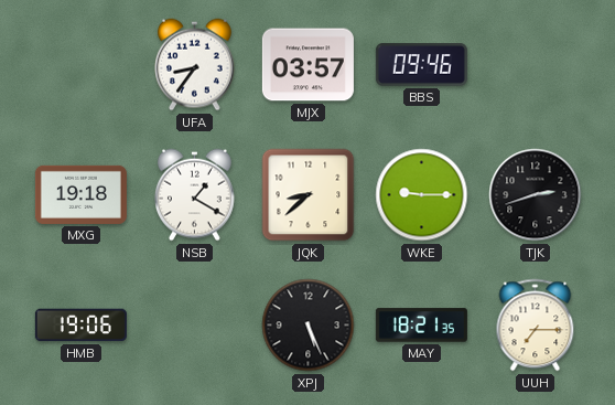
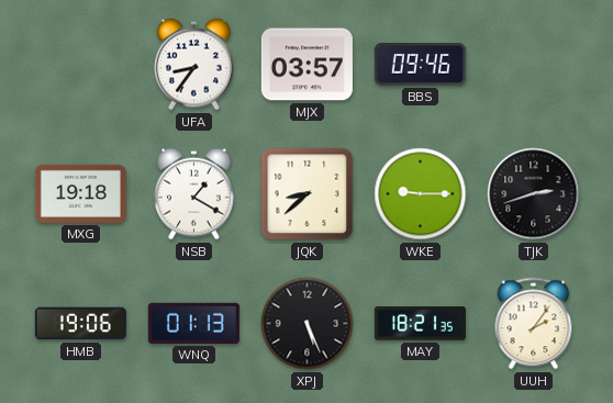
WNQ: none -> 01:13 (193, 323)
UUH: 7:15 -> 2:06 (534, 324)
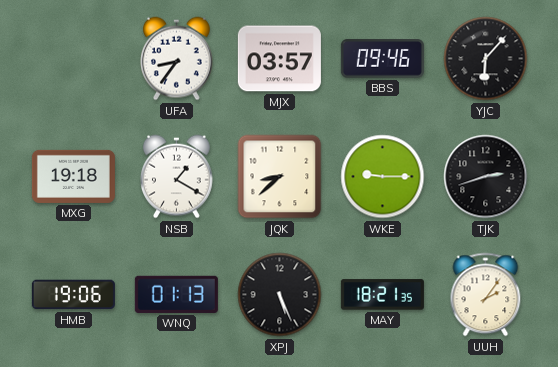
YJC: none -> 6:07 (486, 59)
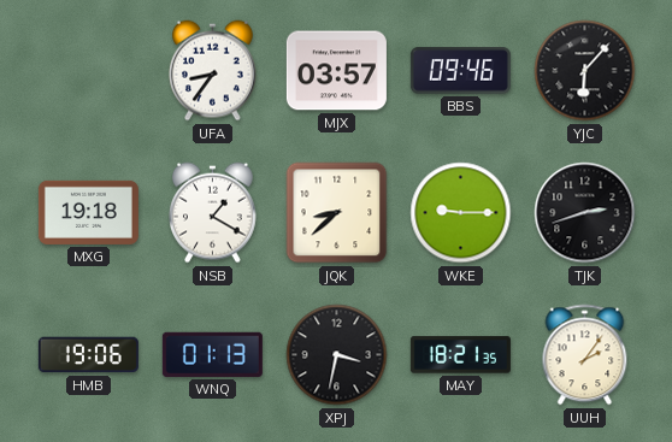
XPJ: 5:26 -> 3:32 (337, 355)
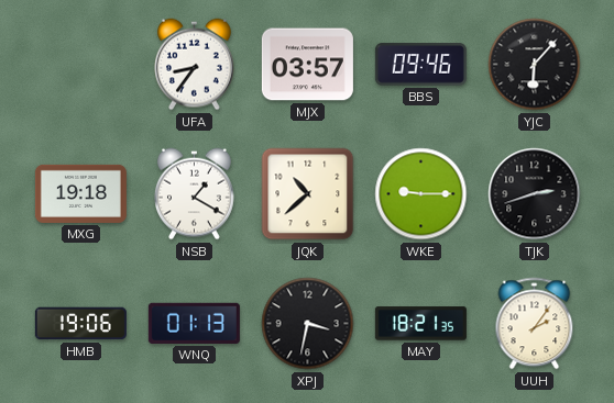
JQK: 8:38 -> 10:38 (308, 194)
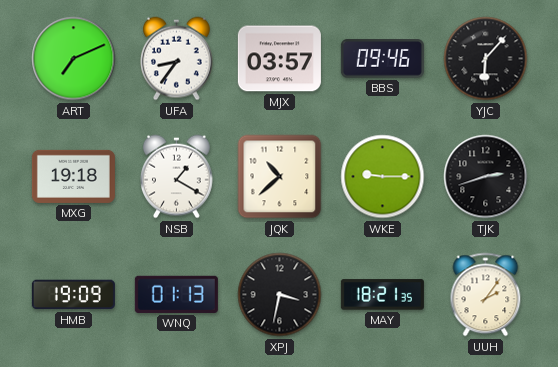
ART: none -> 7:11 (74, 59)
HMB: 19:06 -> 19:09 (73, 295)
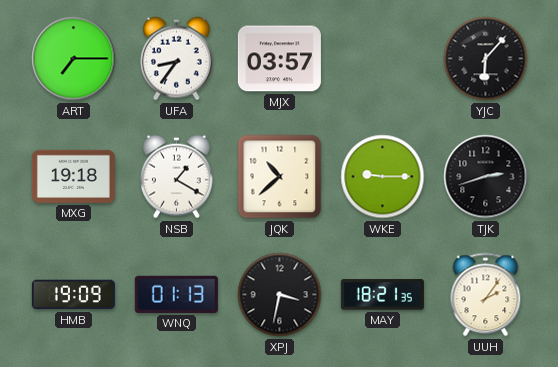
ART: 7:11 -> 7:15 (74, 59)
BBS: 09:46 -> none (382, 59)
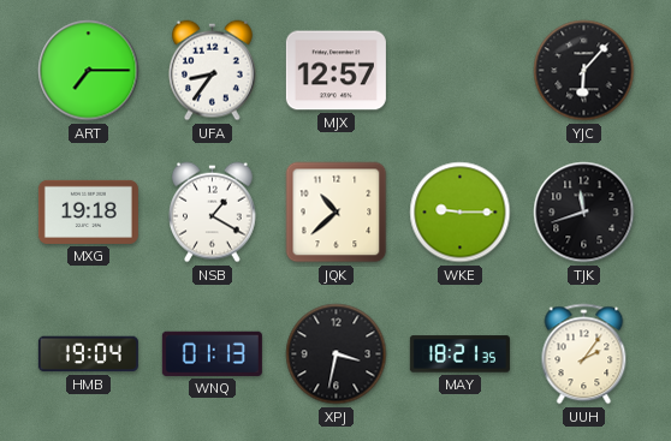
MJX: 03:57 -> 12:57 (335, 71)
TJK: 2:42 -> 11:42 (584, 213)
HMB: 19:09 -> 19:04 (88, 354)
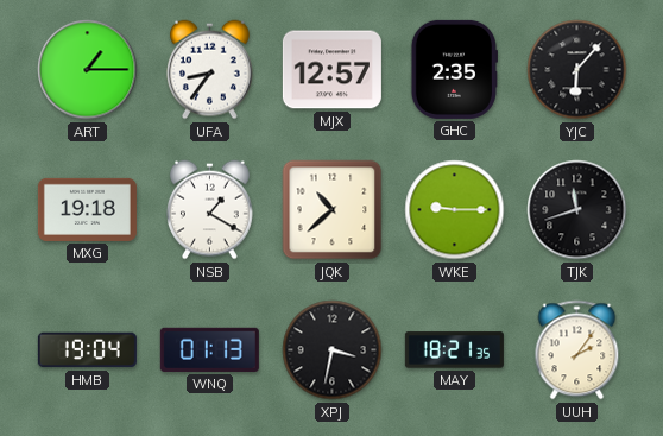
ART: 7:15 -> 1:15 (88, 70)
GHC: none -> 2:35 (454, 69)
